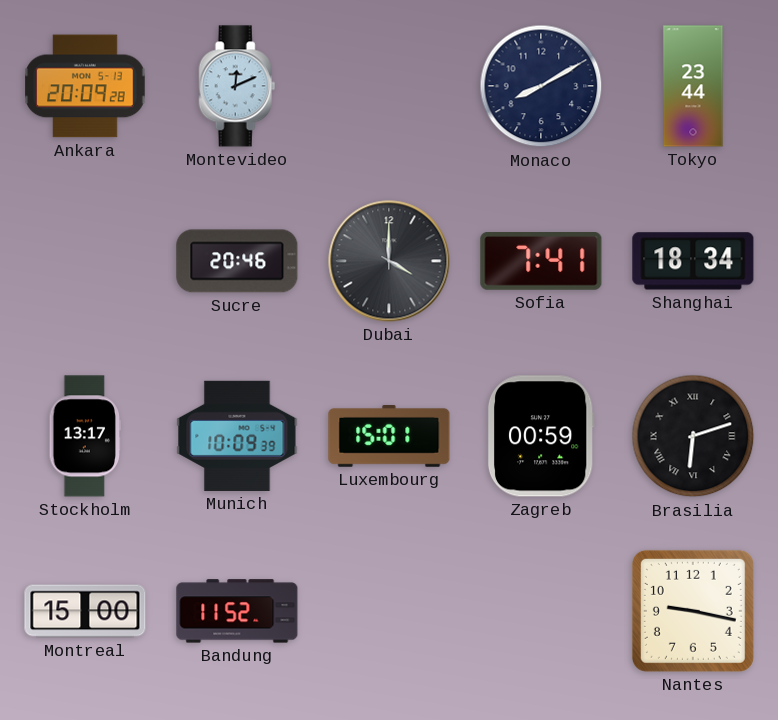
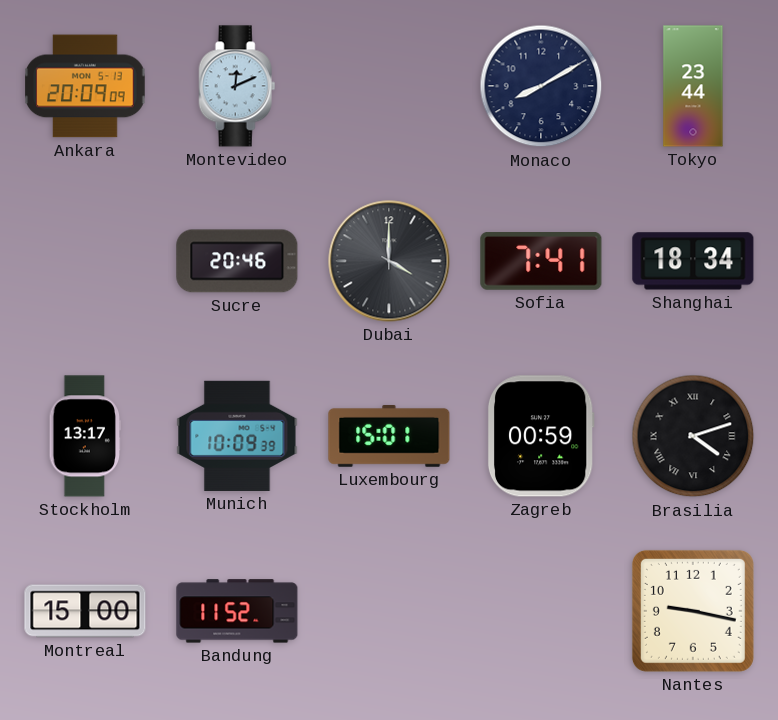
Ankara: 20:09:28 -> 20:09:09 (85, 86)
Brasilia: 6:12 -> 4:12 (693, 436)
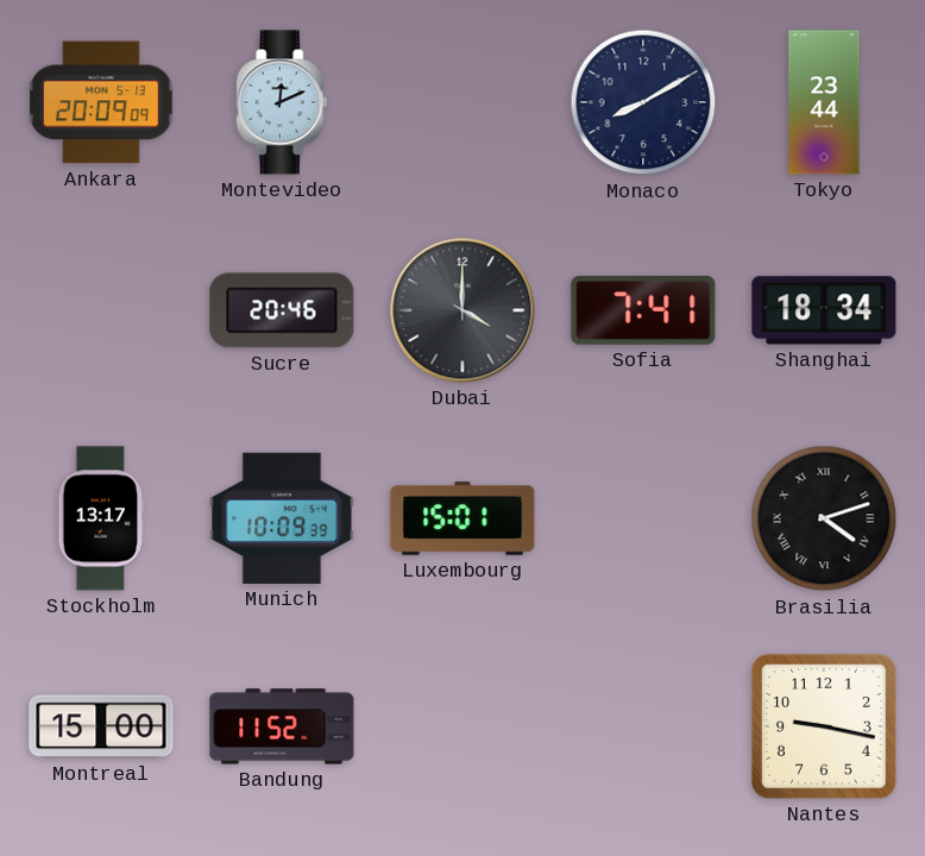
Zagreb: 00:59 -> none (541, 436)
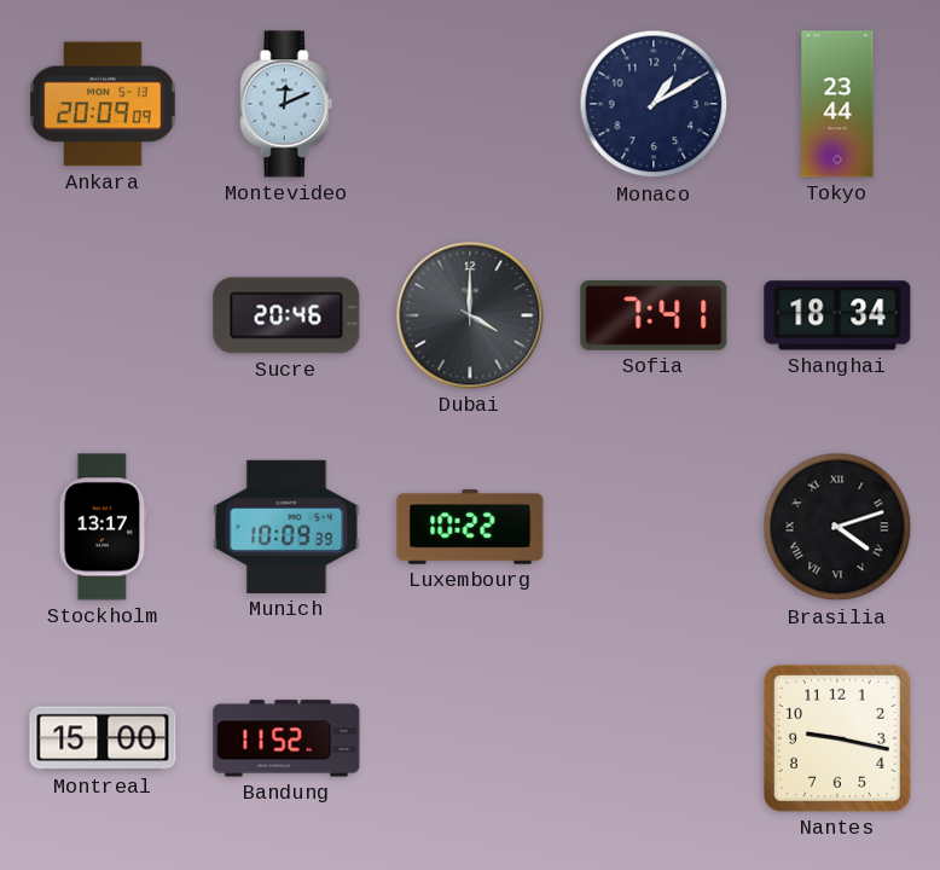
Monaco: 8:10 -> 1:10 (654, 104)
Luxembourg: 15:01 -> 10:22 (470, 527)
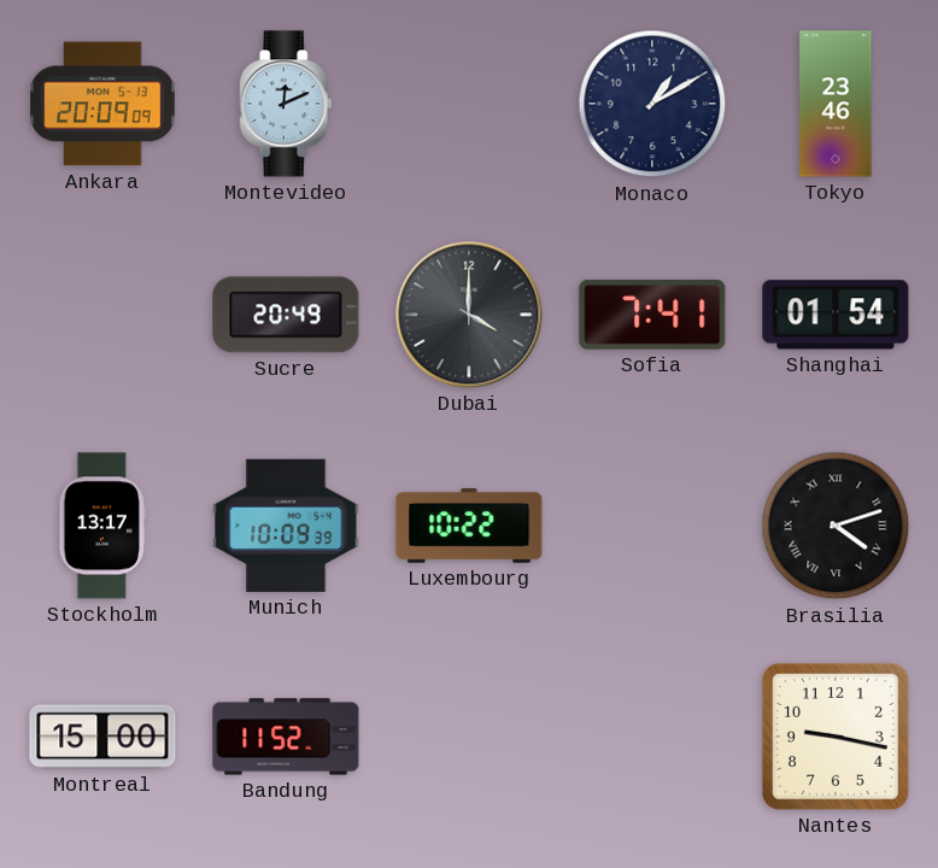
Tokyo: 23:44 -> 23:46 (836, 104)
Sucre: 20:46 -> 20:49 (286, 315)
Shanghai: 18:34 -> 01:54 (836, 315)
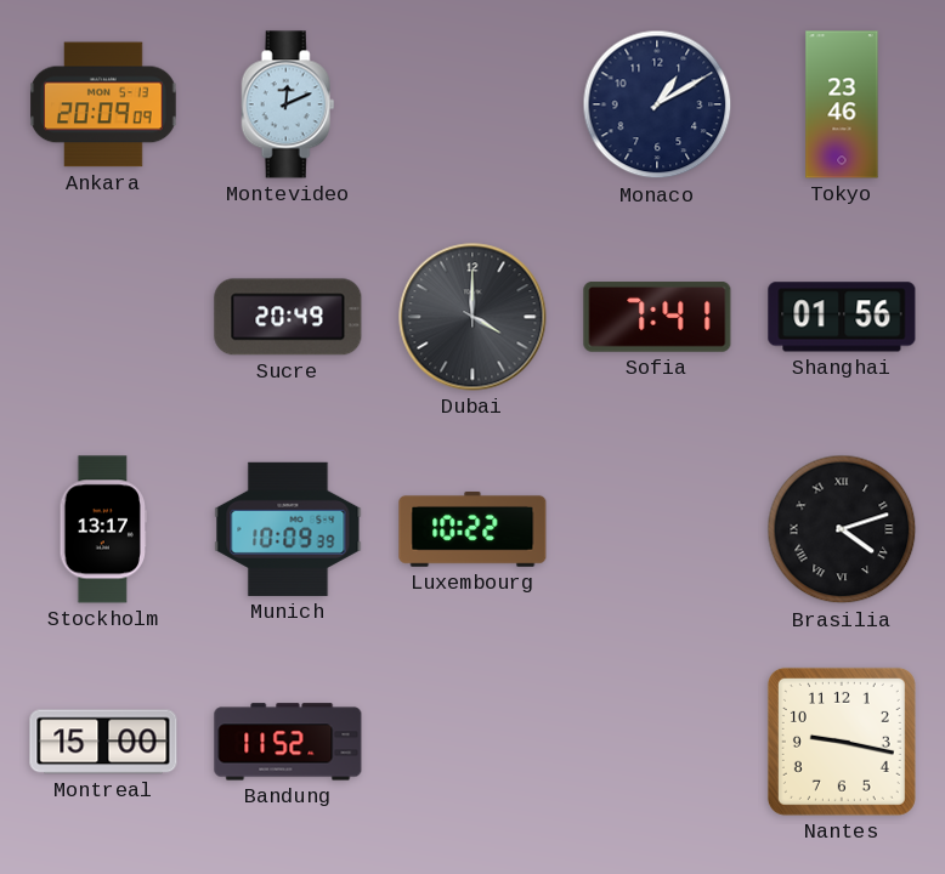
Shanghai: 01:54 -> 01:56 (842, 317)
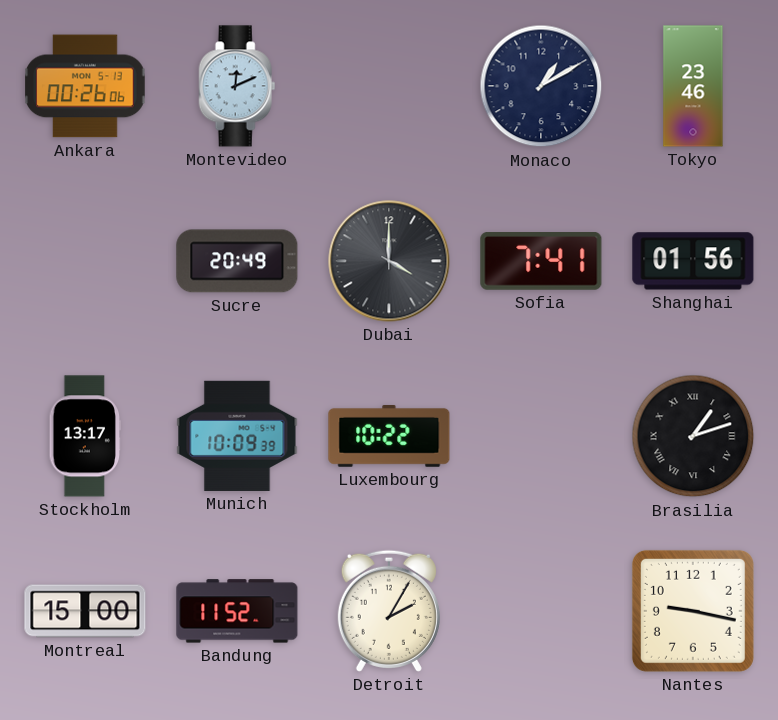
Ankara: 20:09 -> 00:26 (85, 86)
Brasilia: 4:12 -> 1:12 (693, 436)
Detroit: none -> 2:05 (389, 611)
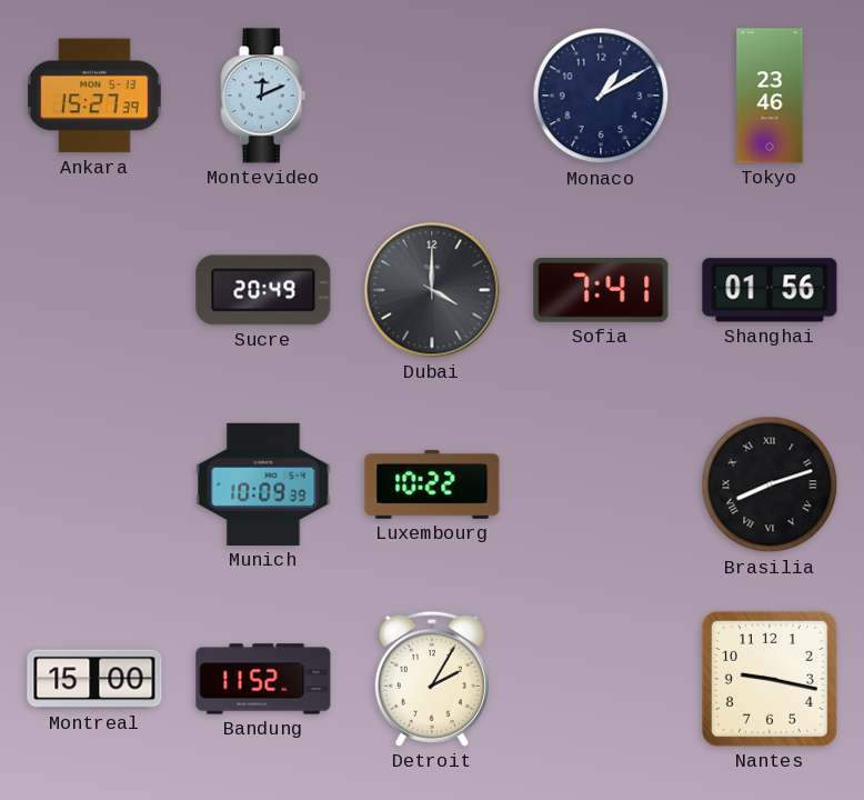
Ankara: 00:26 -> 15:27 (94, 96)
Stockholm: 13:17 -> none (84, 436)
Brasilia: 1:12 -> 8:12 (770, 484)
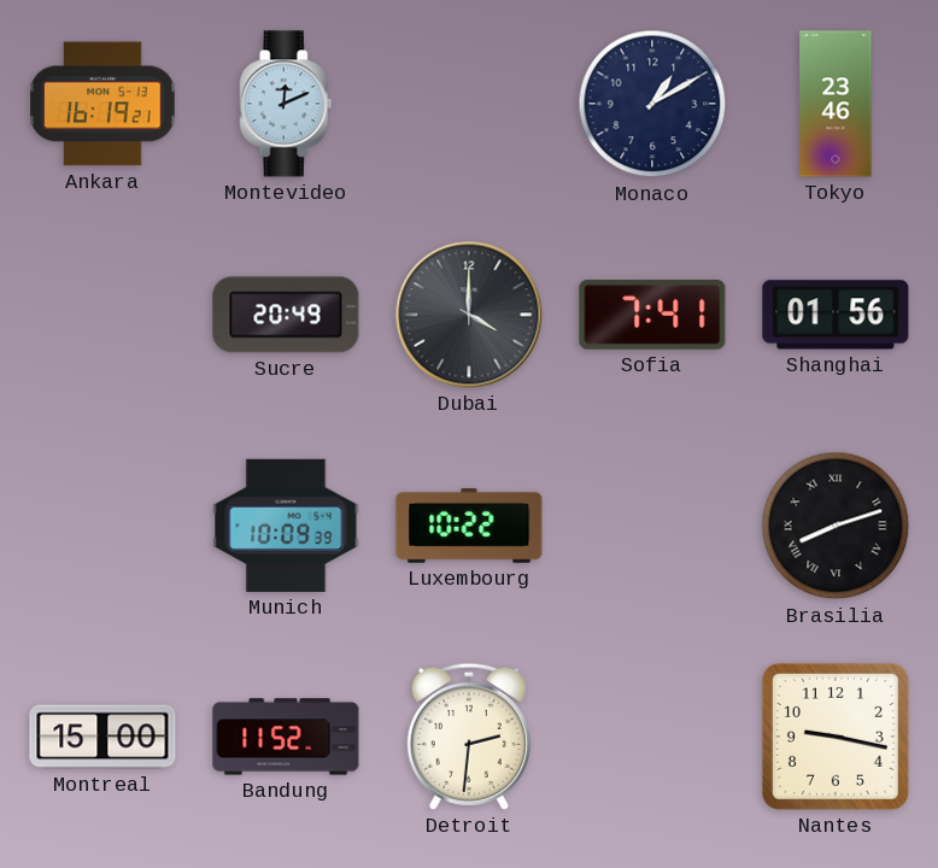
Ankara: 15:27 -> 16:19 (102, 104)
Detroit: 2:05 -> 2:31 (469, 737)
